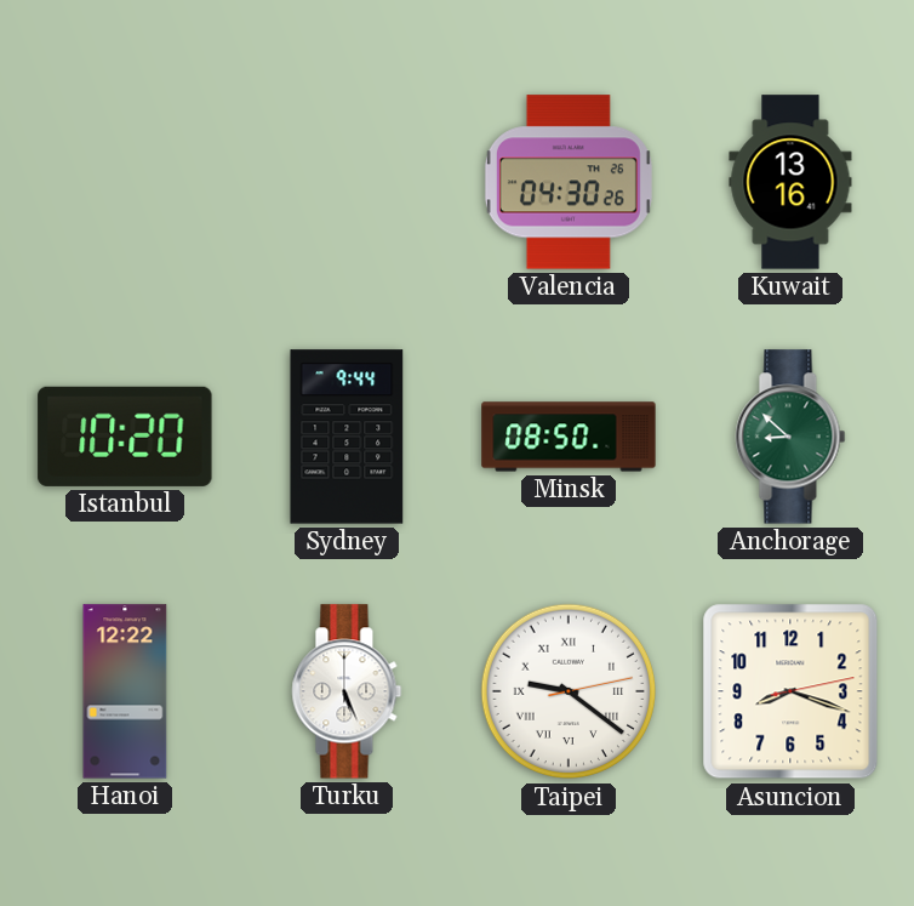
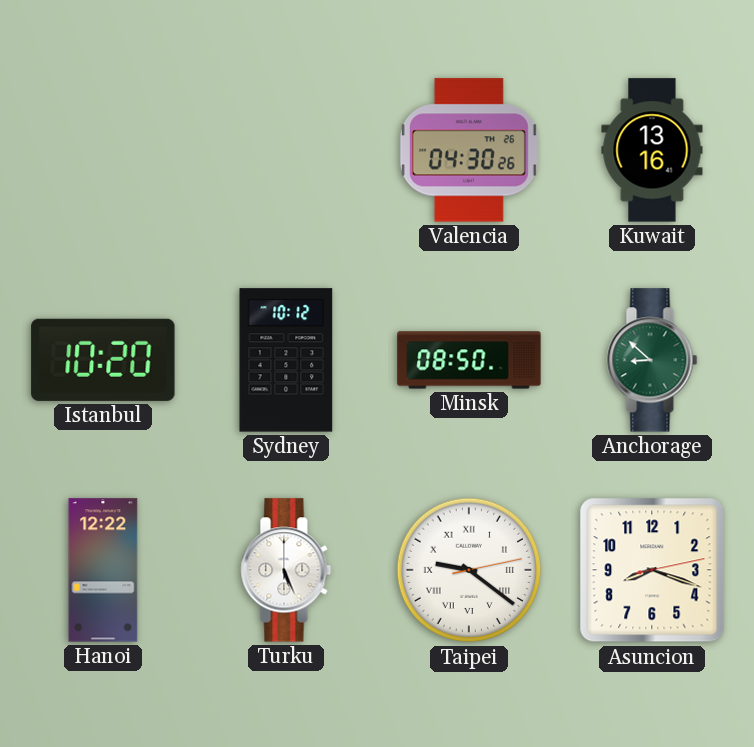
Sydney: 9:44 -> 10:12 (286, 360)
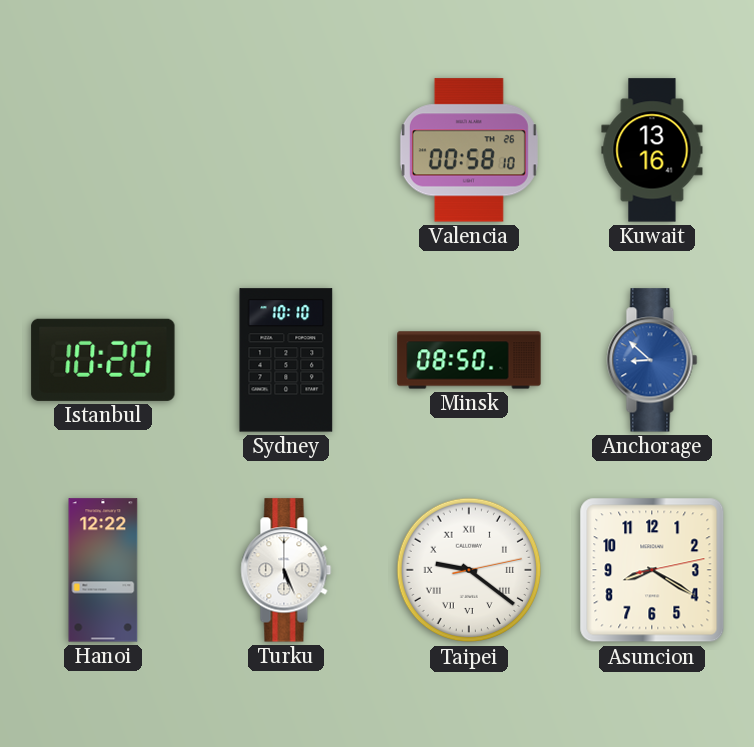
Valencia: 04:30 -> 00:58 (469, 150)
Sydney: 10:12 -> 10:10 (286, 360)
Anchorage dial: green -> blue (652, 360)
Asuncion: 8:18 -> 8:20 (652, 570)
